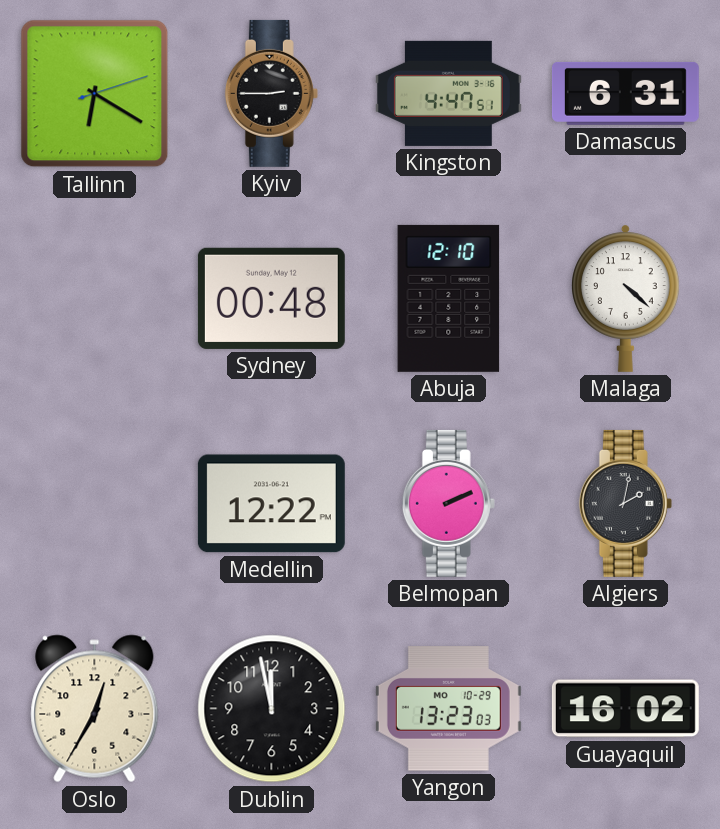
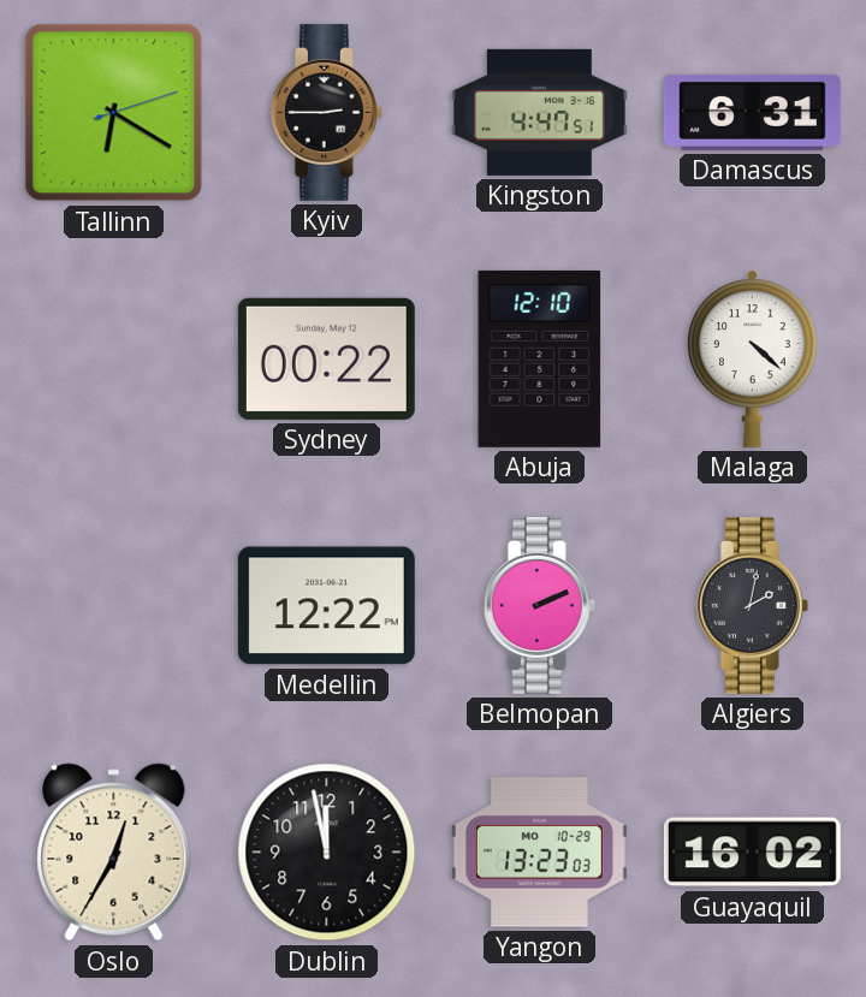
Sydney: 00:48 -> 00:22 (326, 358)
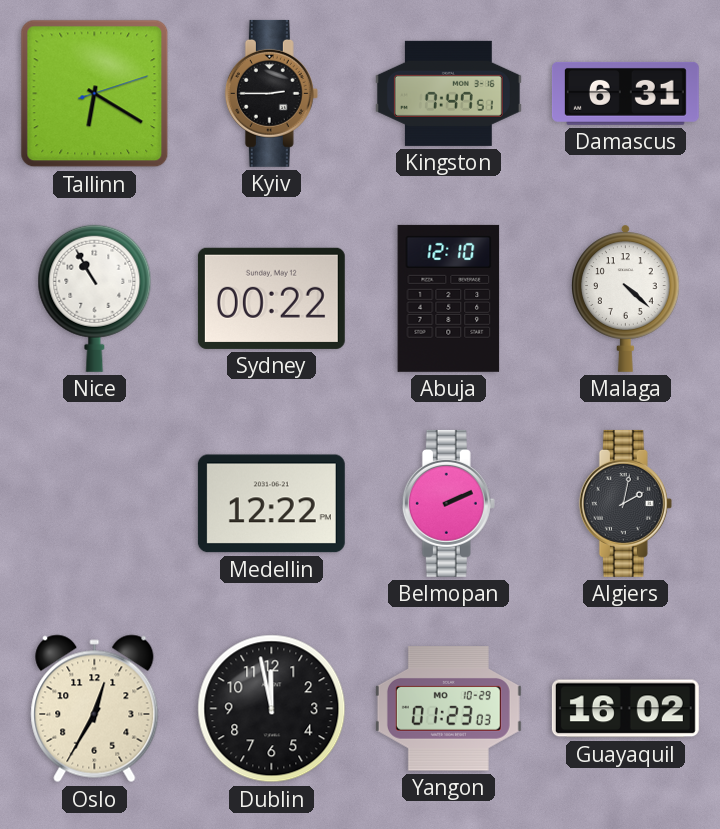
Kingston: 4:47 -> 7:47 (448, 93)
Nice: none -> 10:55 (95, 298)
Yangon: 13:23 -> 01:23 (448, 709)
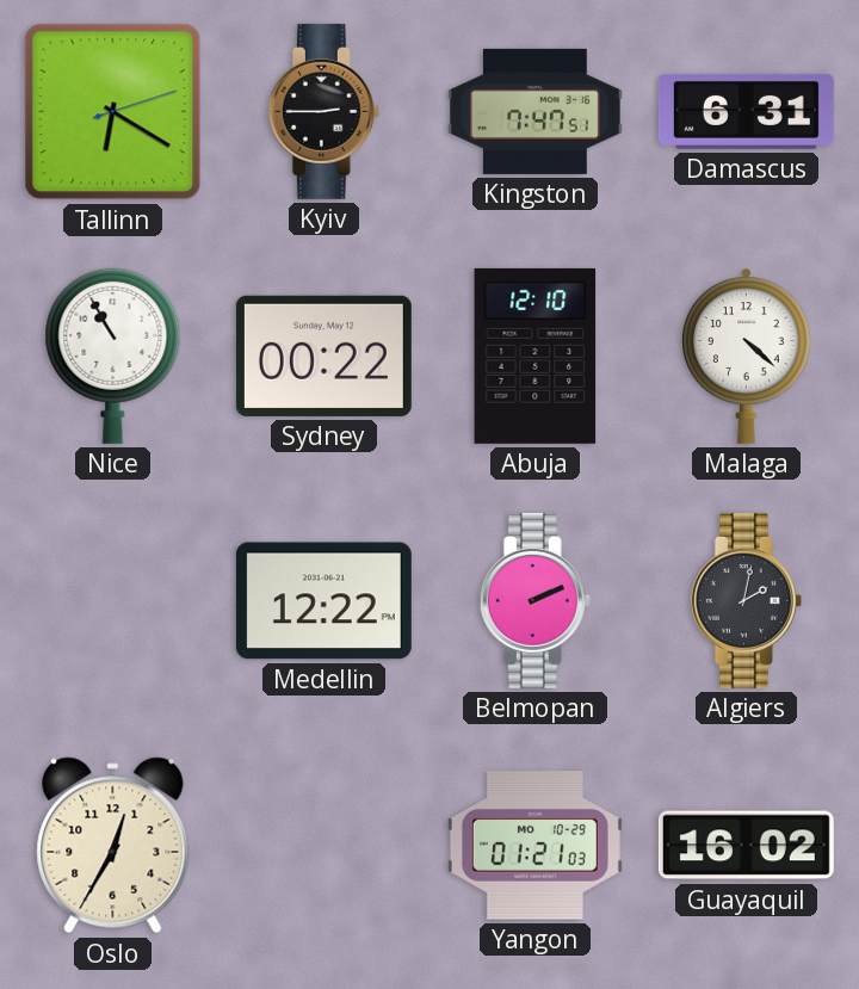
Dublin: 11:58 -> none (272, 709)
Yangon: 01:23 -> 01:21 (534, 846)
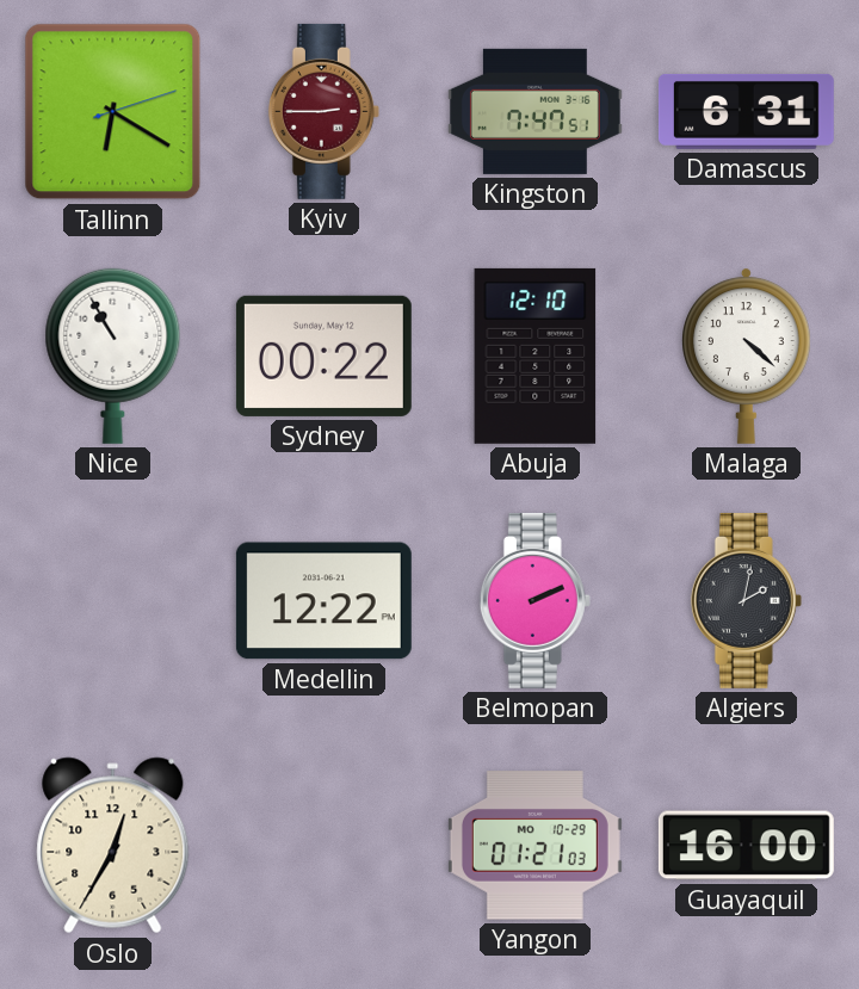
Kyiv dial: black -> burgundy (323, 111)
Guayaquil: 16:02 -> 16:00 (746, 846)
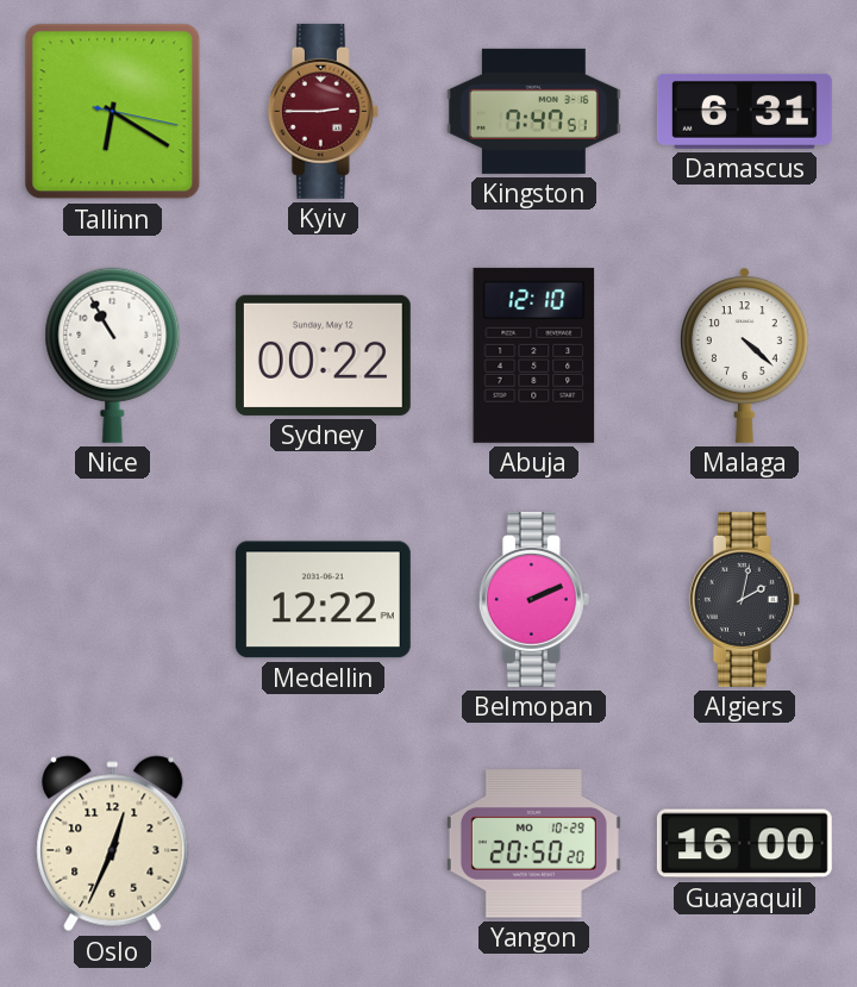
Tallinn: 6:20:12 -> 6:20:17 (113, 112)
Oslo: 12:35 -> 12:34 (113, 844)
Yangon: 01:21 -> 20:50 (533, 844)
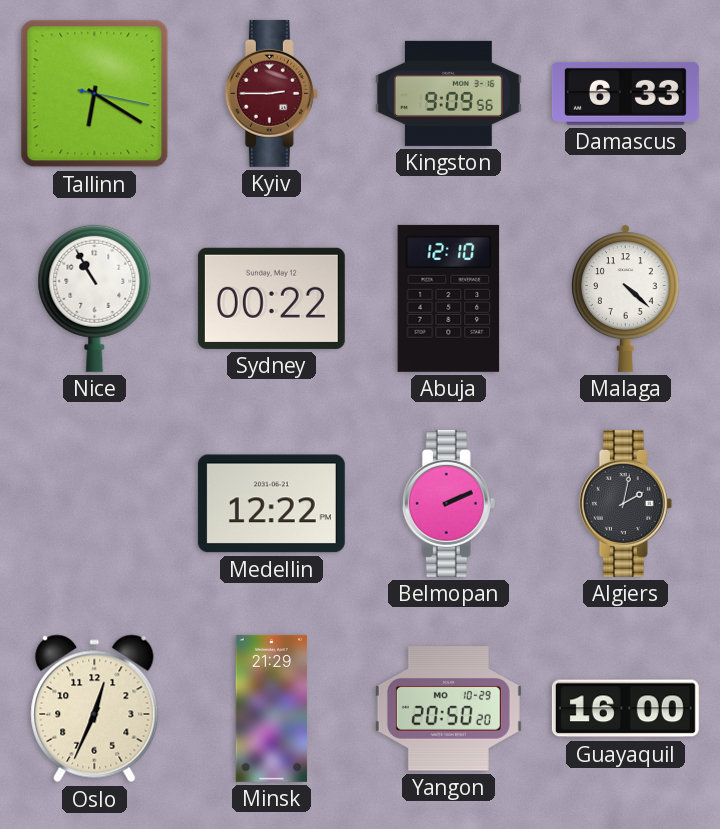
Kingston: 7:47 -> 9:09 (448, 93)
Damascus: 6:31 -> 6:33 (625, 93)
Minsk: none -> 21:29 (272, 708)
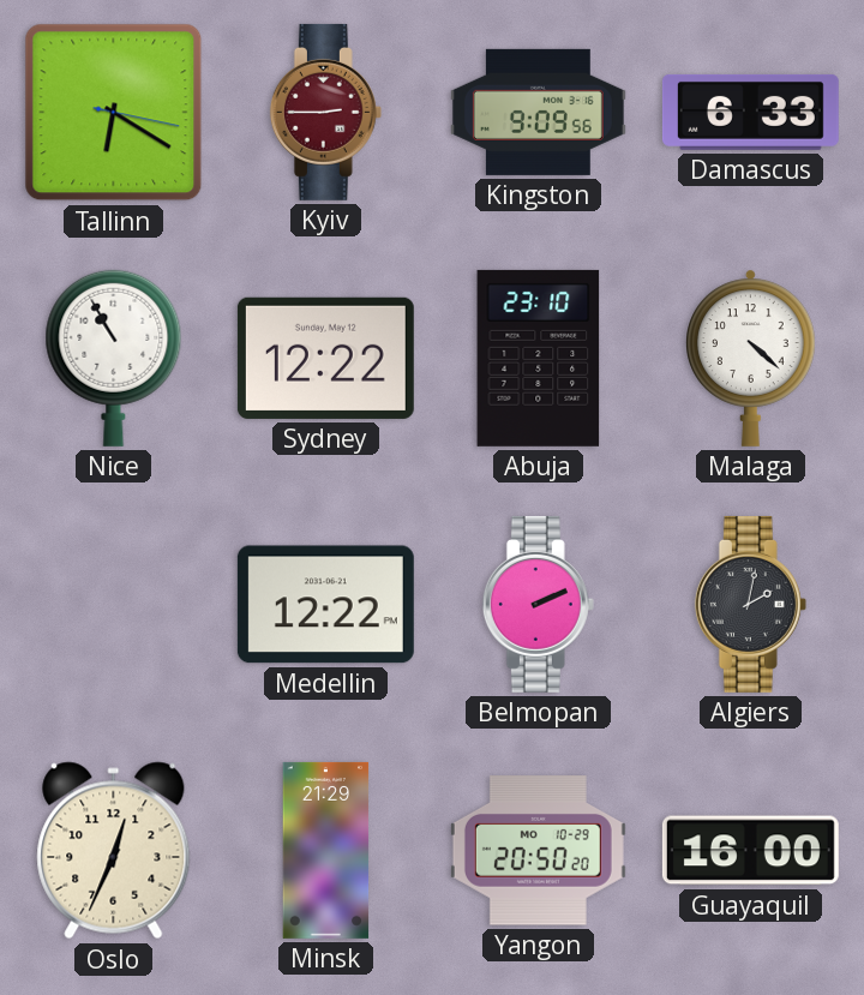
Sydney: 00:22 -> 12:22 (325, 358)
Abuja: 12:10 -> 23:10 (539, 358)
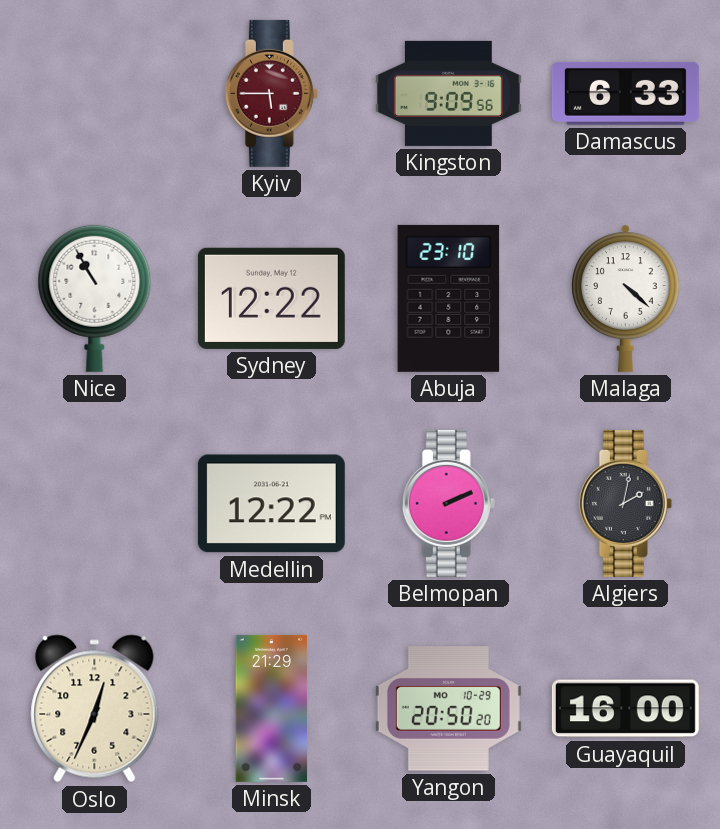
Tallinn: 6:20 -> none (114, 113)
Kyiv: 2:45 -> 5:45 (271, 93)
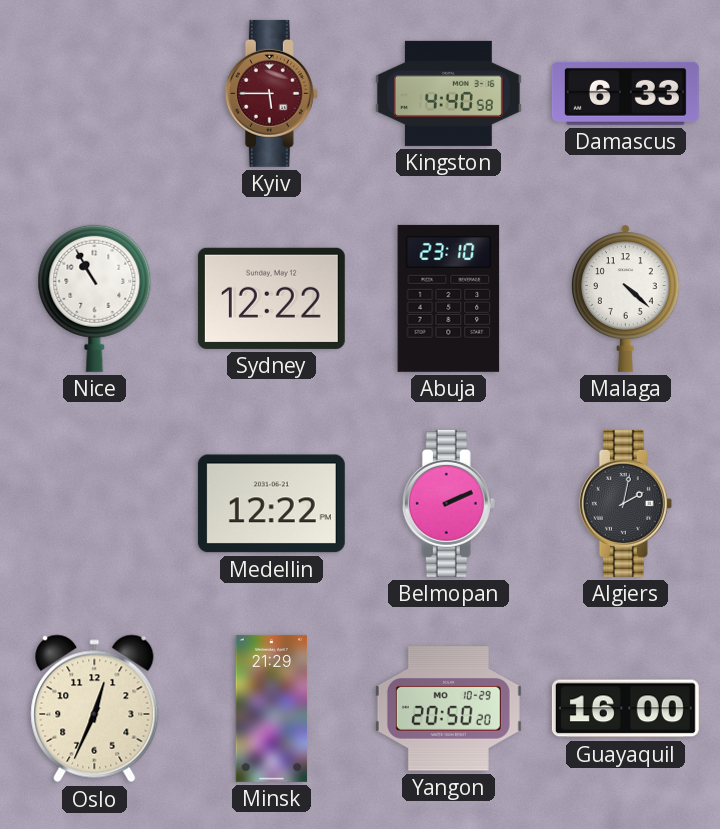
Kingston: 9:09 -> 4:40 (448, 93)
